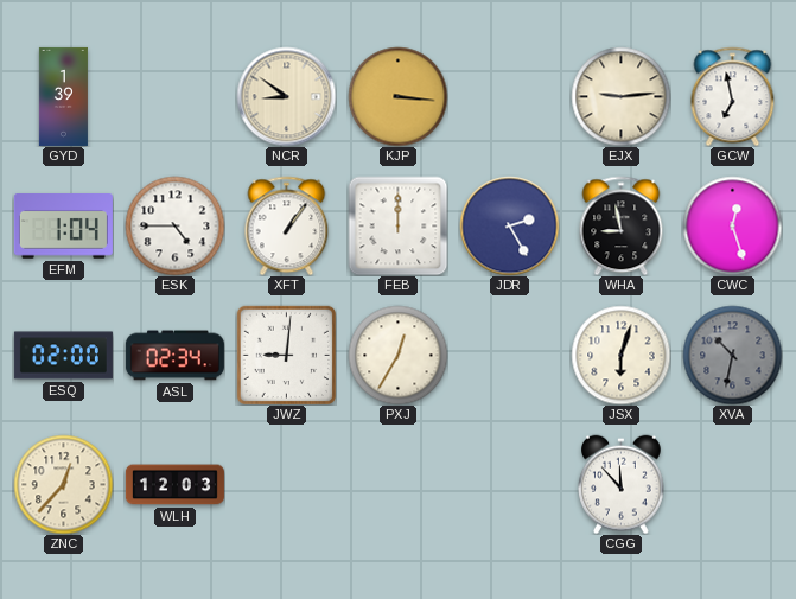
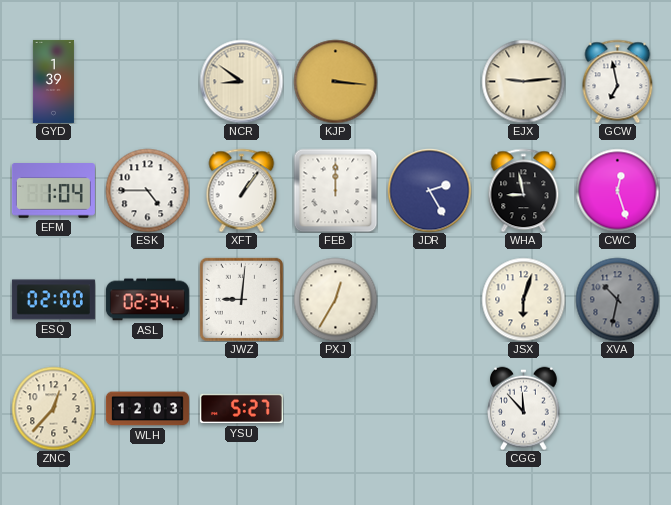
YSU: none -> 5:27 (241, 409)
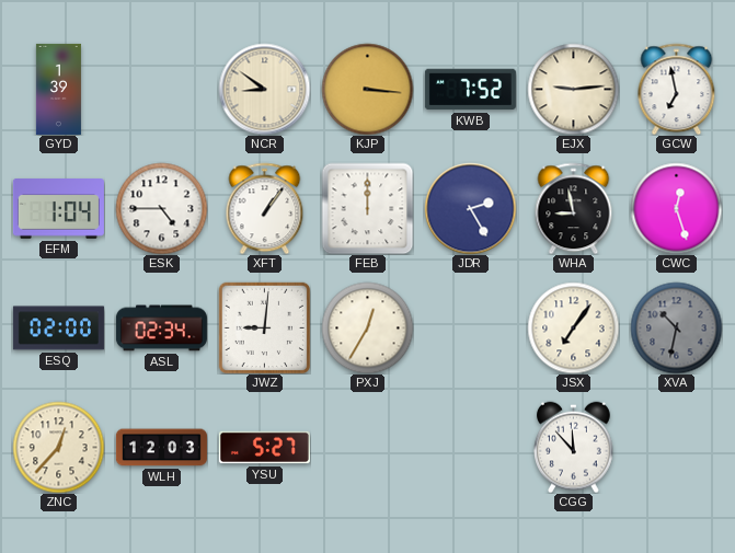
KWB: none -> 7:52 (470, 90)
JSX: 6:03 -> 7:06 (573, 327)
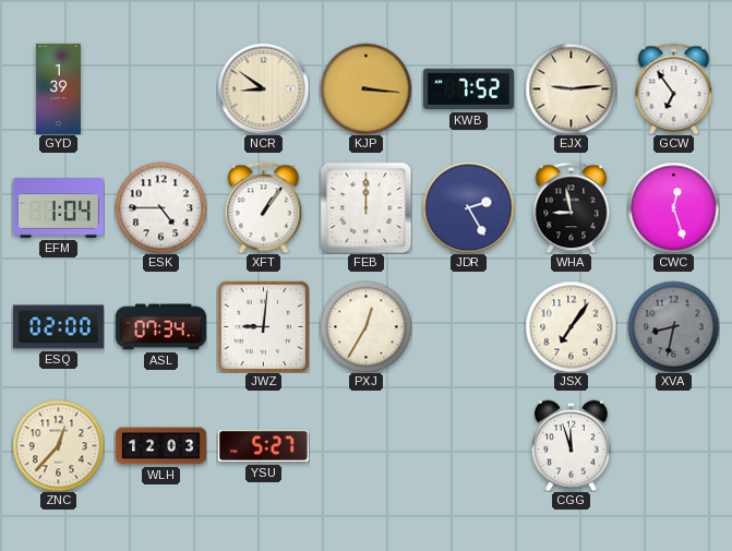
GCW: 6:58 -> 6:54 (674, 88)
ASL: 02:34 -> 07:34 (160, 327)
XVA: 10:32 -> 8:32 (673, 326)
CGG: 11:53 -> 11:57 (572, 445)
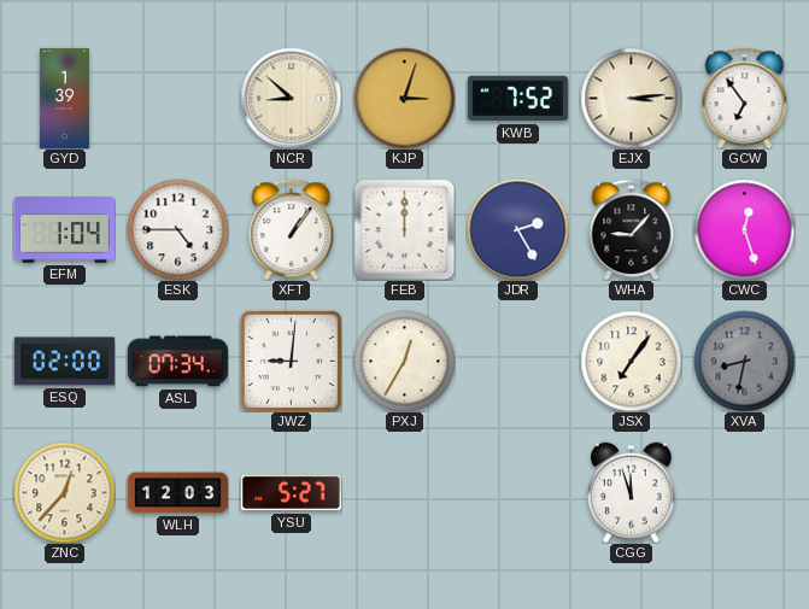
NCR: 8:51 -> 8:52 (291, 98)
KJP: 3:16 -> 3:03 (404, 98)
EJX: 9:14 -> 3:14 (631, 98)
WHA: 8:58 -> 9:07 (632, 229)
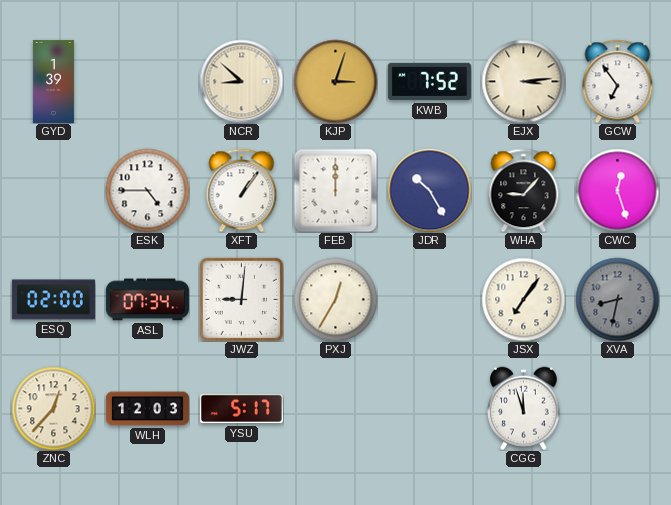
EFM: 1:04 -> none (64, 230)
JDR: 2:25 -> 10:25 (429, 190)
YSU: 5:27 -> 5:17 (241, 409)
